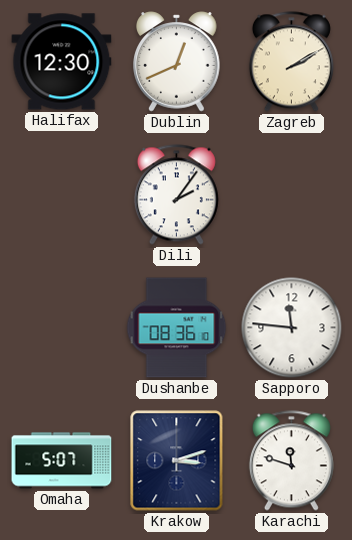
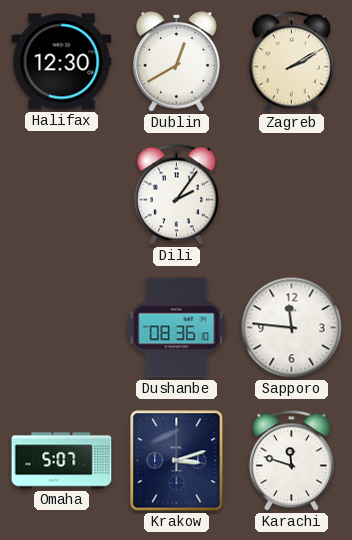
Dublin: 12:41 -> 12:40 (177, 62)
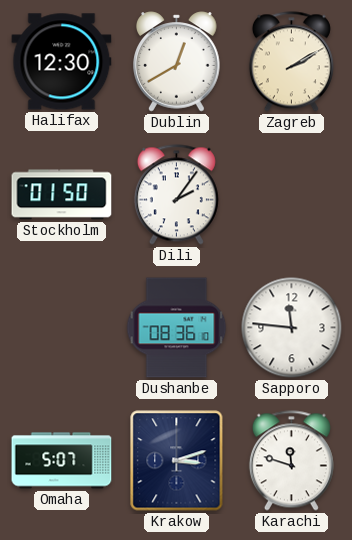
Stockholm: none -> 01:50 (62, 195)
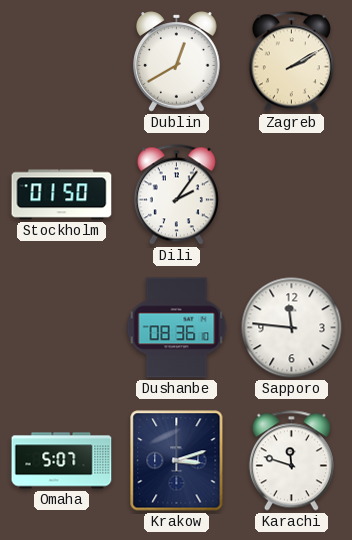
Halifax: 12:30 -> none (62, 62)
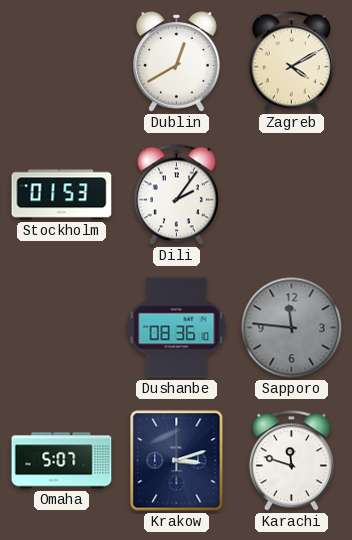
Zagreb: 2:10 -> 4:10 (291, 62)
Stockholm: 01:50 -> 01:53 (62, 195)
Sapporo dial: white -> grey (292, 328)
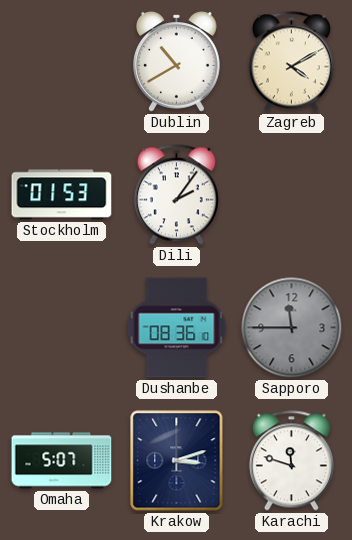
Dublin: 12:40 -> 10:40 (177, 62)
Sapporo: 11:46 -> 11:45 (292, 328)
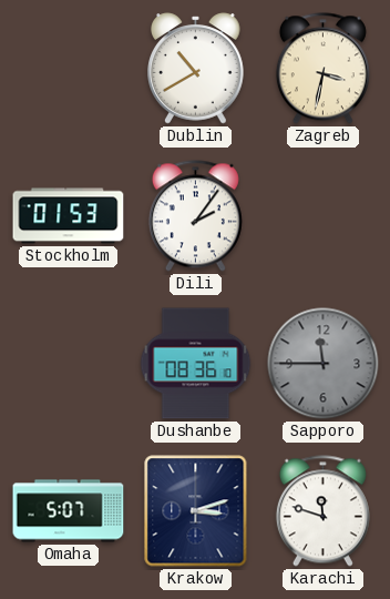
Zagreb: 4:10 -> 3:32 (322, 69)
